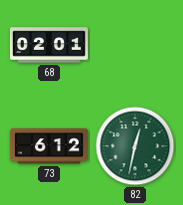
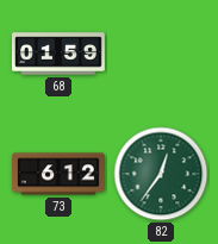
68: 02:01 -> 01:59 (58, 54)
82: 12:32 -> 12:36 (161, 174)
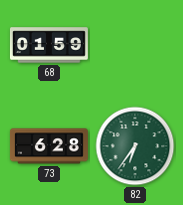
73: 6:12 -> 6:28 (49, 146)
82: 12:36 -> 6:36 (135, 146)
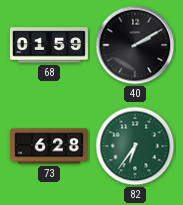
40: none -> 2:10 (135, 45)
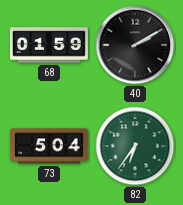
73: 6:28 -> 5:04 (49, 146)
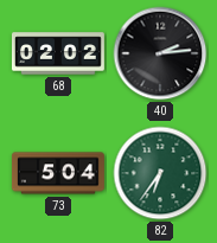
68: 01:59 -> 02:02 (58, 53)
40: 2:10 -> 2:14 (160, 53)
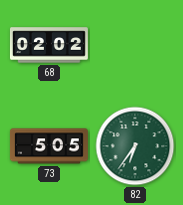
40: 2:14 -> none (160, 53)
73: 5:04 -> 5:05 (49, 146)
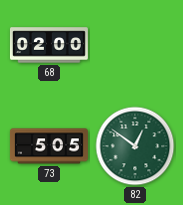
68: 02:02 -> 02:00 (49, 45)
82: 6:36 -> 12:51 (135, 146)
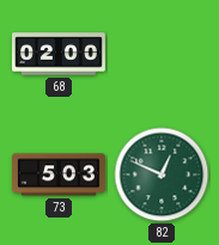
73: 5:05 -> 5:03 (59, 174)
82: 12:51 -> 12:49 (162, 174)
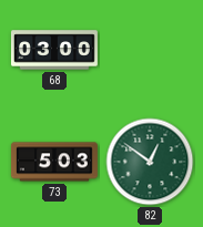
68: 02:00 -> 03:00 (54, 50)
82: 12:49 -> 12:51 (150, 162)
